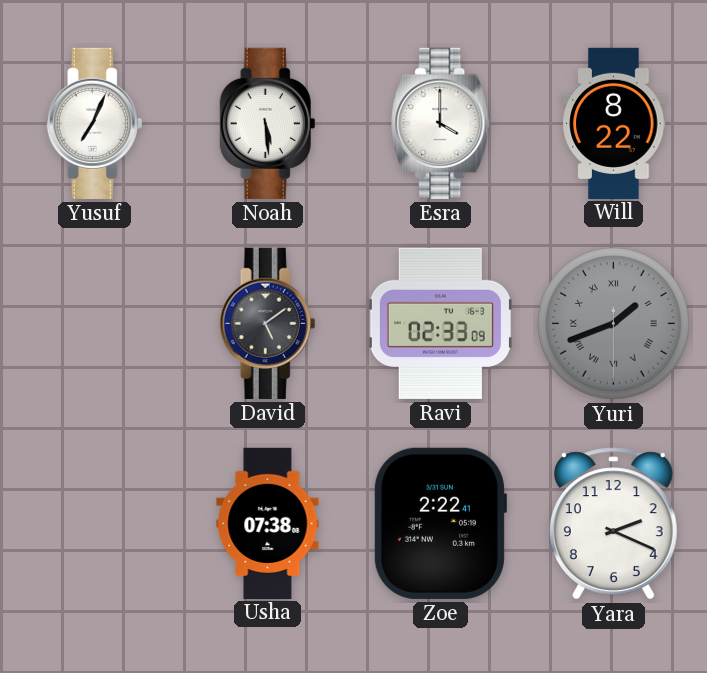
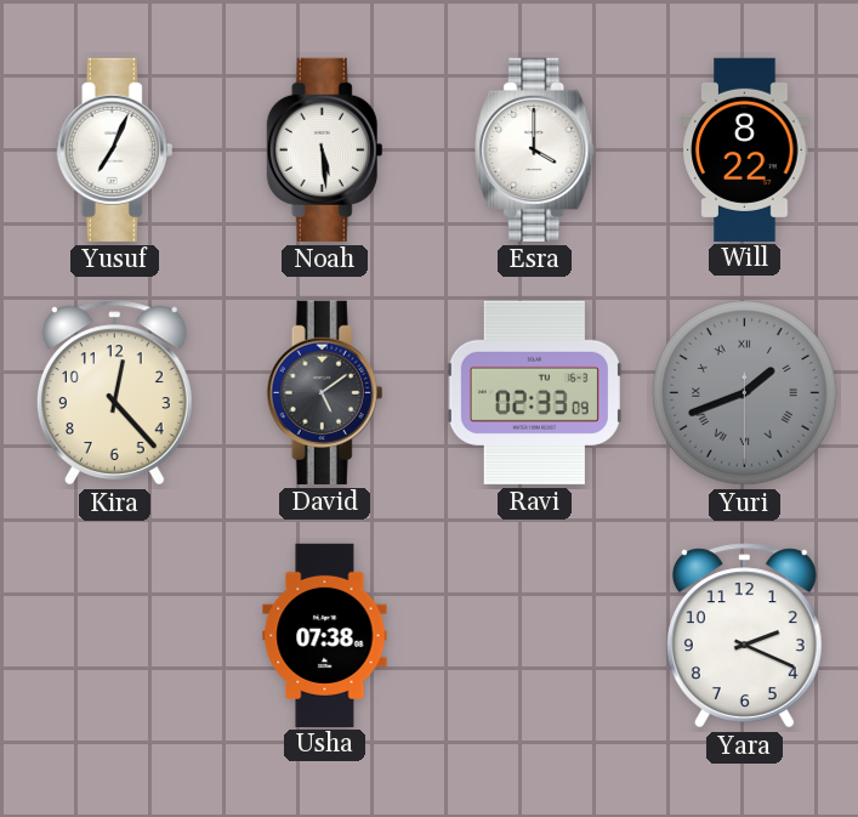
Kira: none -> 12:23 (114, 393)
Zoe: 2:22 -> none (440, 523)
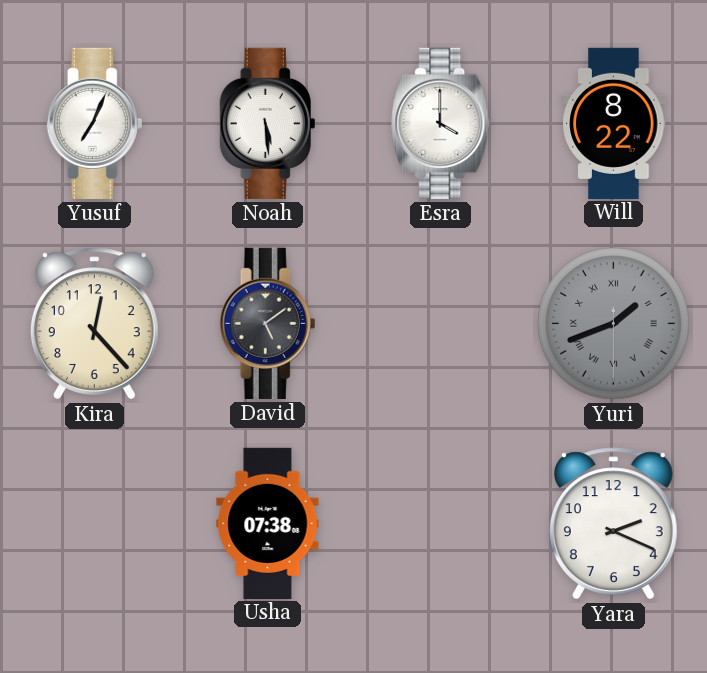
Ravi: 02:33 -> none (534, 392)
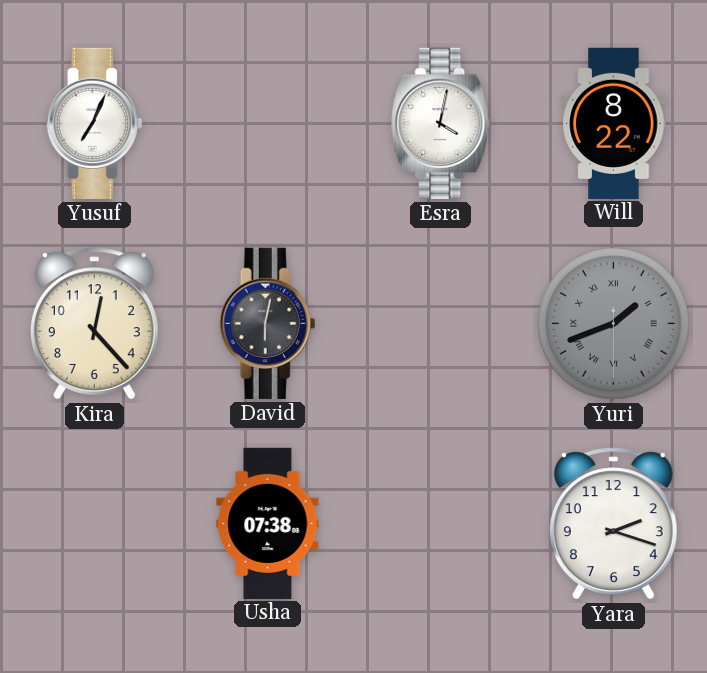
Noah: 5:29 -> none (268, 123)
Esra: 4:00 -> 4:02 (441, 123)
David: 5:09 -> 6:02 (268, 323)
Yara: 2:19 -> 2:18 (613, 524)
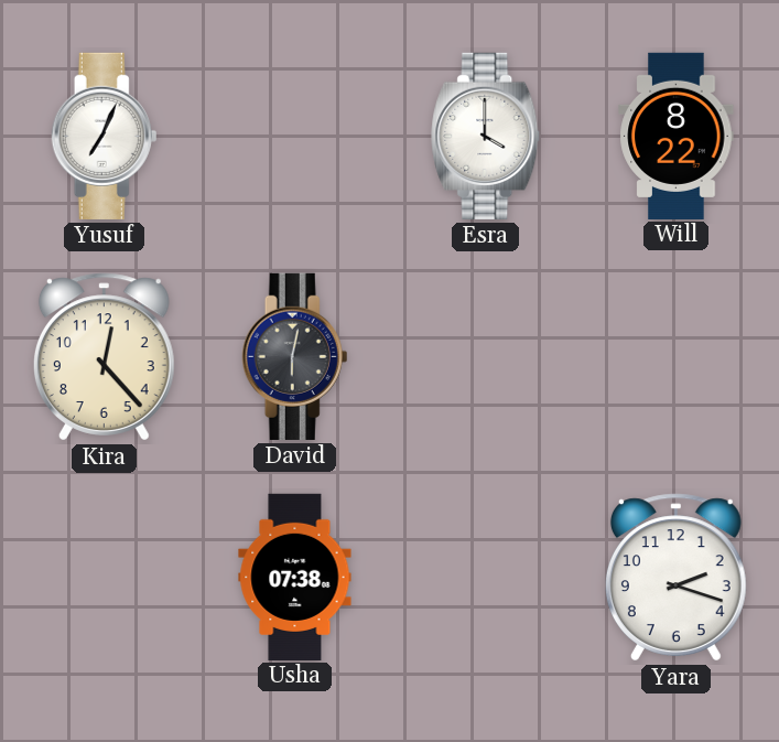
Esra: 4:02 -> 4:00 (486, 136)
Yuri: 1:41 -> none (614, 324)
